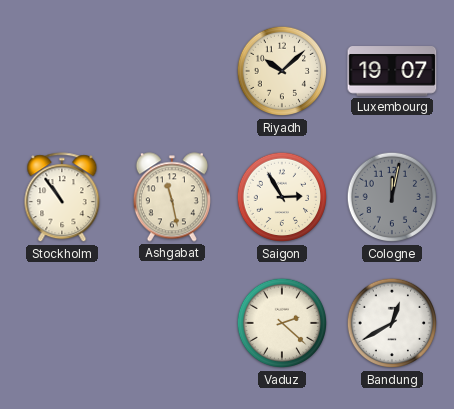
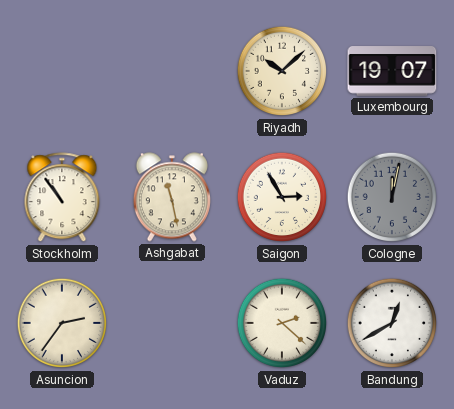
Asuncion: none -> 2:36 (62, 323)
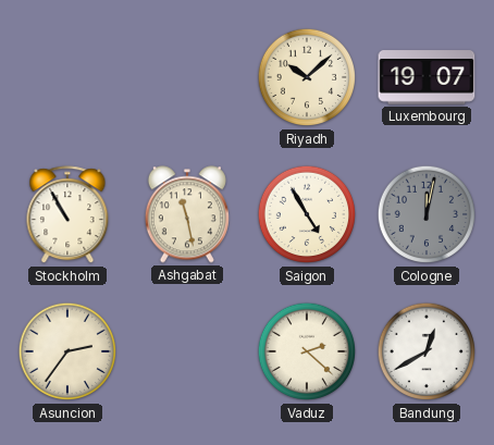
Stockholm: 10:54 -> 10:55 (67, 215)
Saigon: 2:55 -> 4:55 (307, 214)
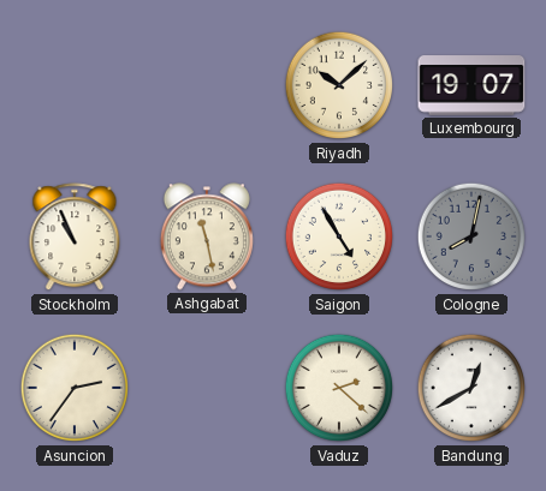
Stockholm: 10:55 -> 10:56 (75, 238)
Cologne: 12:02 -> 8:02 (471, 236)
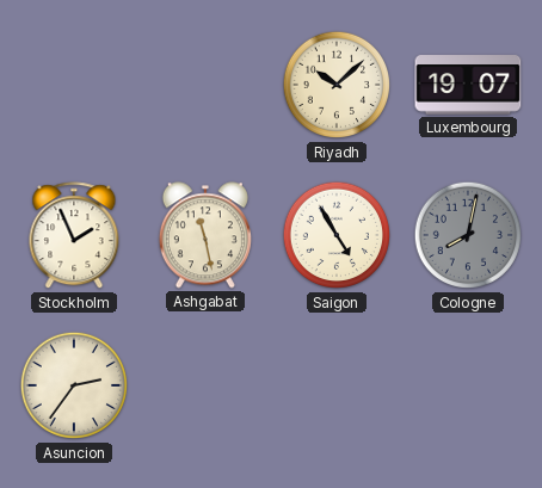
Stockholm: 10:56 -> 1:56 (74, 236)
Vaduz: 2:22 -> none (339, 388)
Bandung: 12:40 -> none (471, 388)
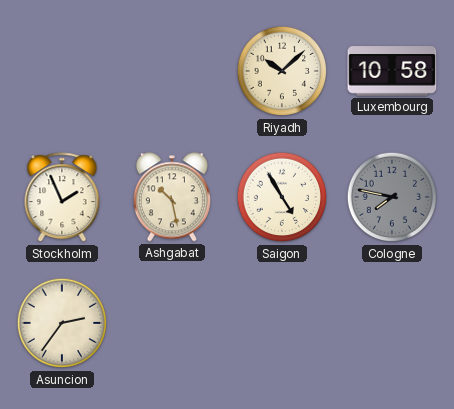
Luxembourg: 19:07 -> 10:58 (392, 71)
Ashgabat: 11:28 -> 10:28 (172, 197)
Cologne: 8:02 -> 7:47 (392, 197)
